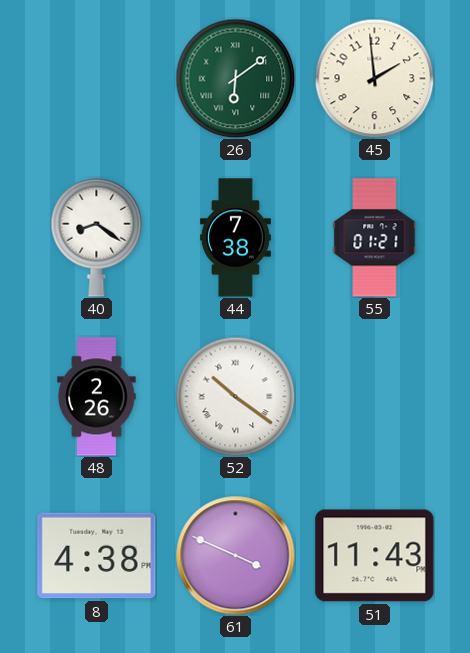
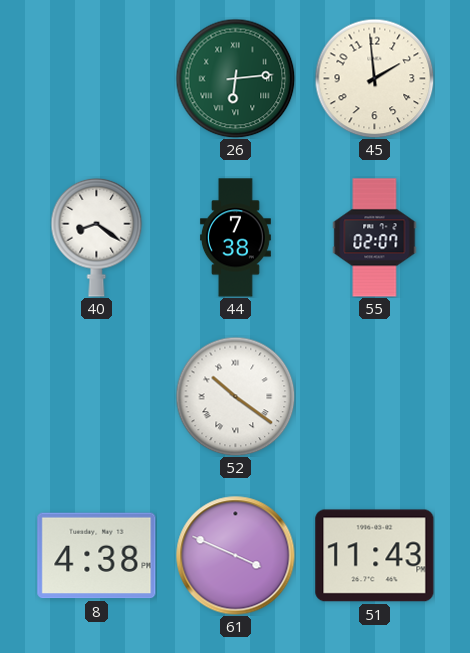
26: 6:09 -> 6:14 (235, 78)
55: 01:21 -> 02:07 (375, 238)
48: 2:26 -> none (97, 397)
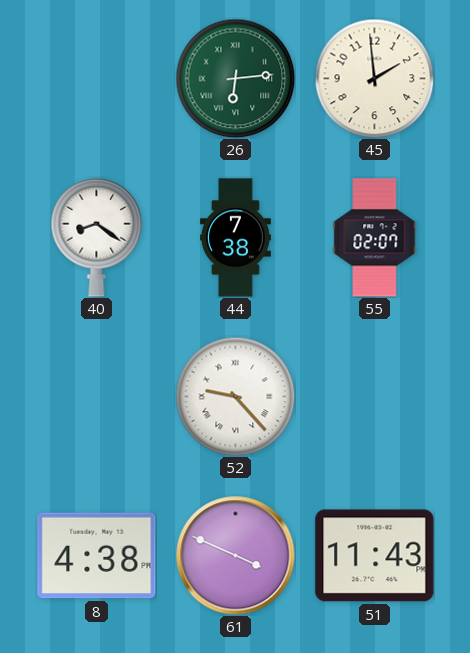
52: 10:21 -> 9:23 (235, 396)
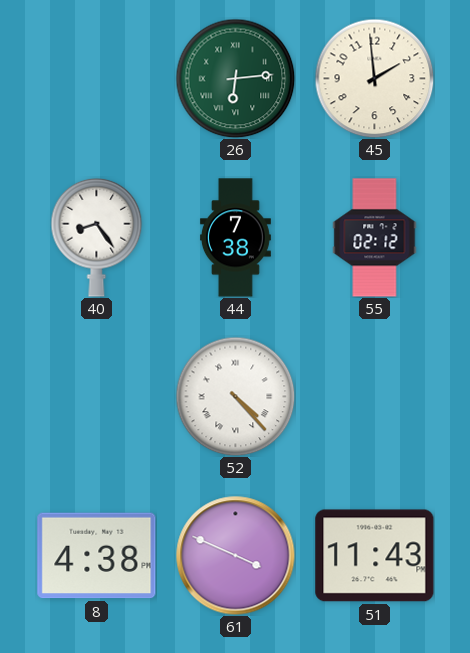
40: 8:21 -> 8:24 (97, 237)
55: 02:07 -> 02:12 (375, 238)
52: 9:23 -> 4:23 (235, 396)
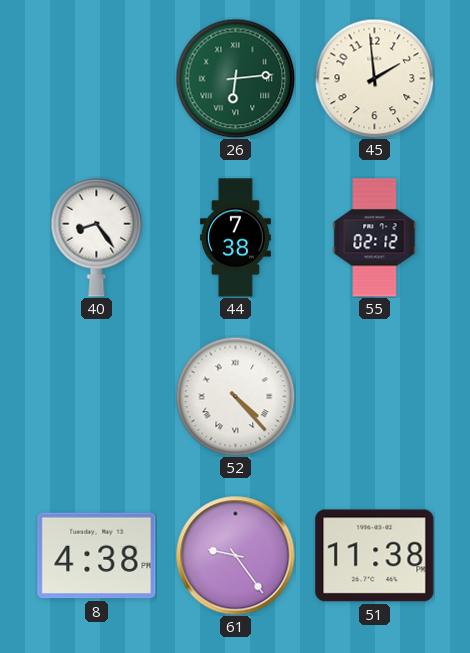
61: 3:49 -> 9:24 (236, 556)
51: 11:43 -> 11:38 (375, 556)
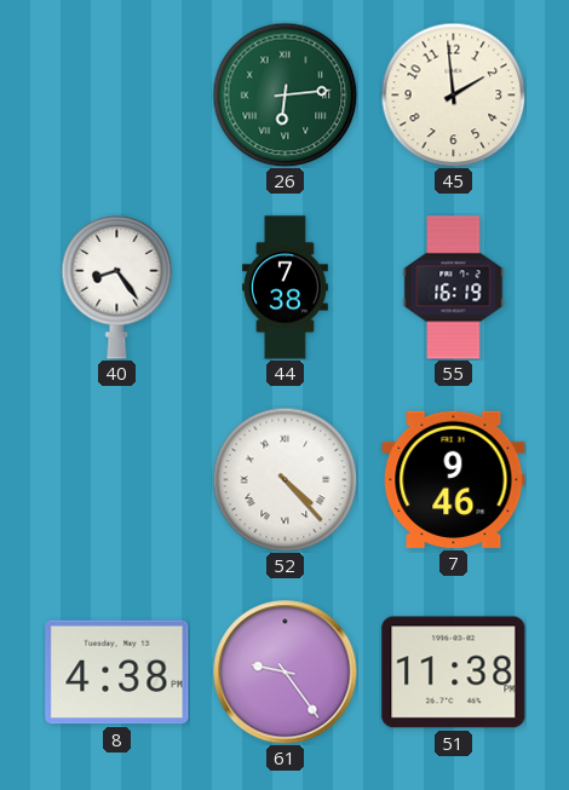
55: 02:12 -> 16:19 (454, 288)
7: none -> 9:46 (454, 479)
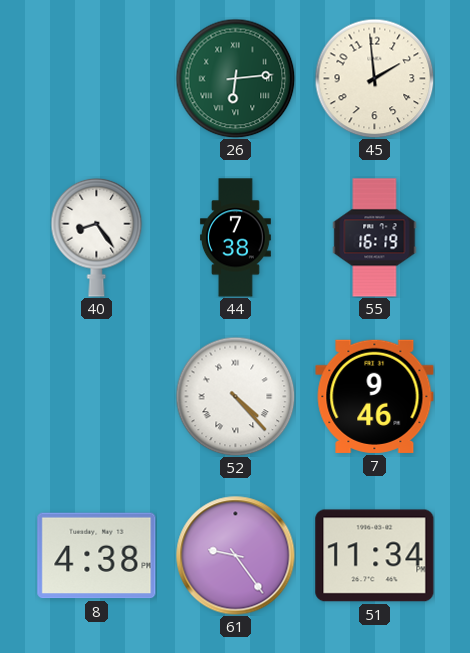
51: 11:38 -> 11:34 (375, 556)
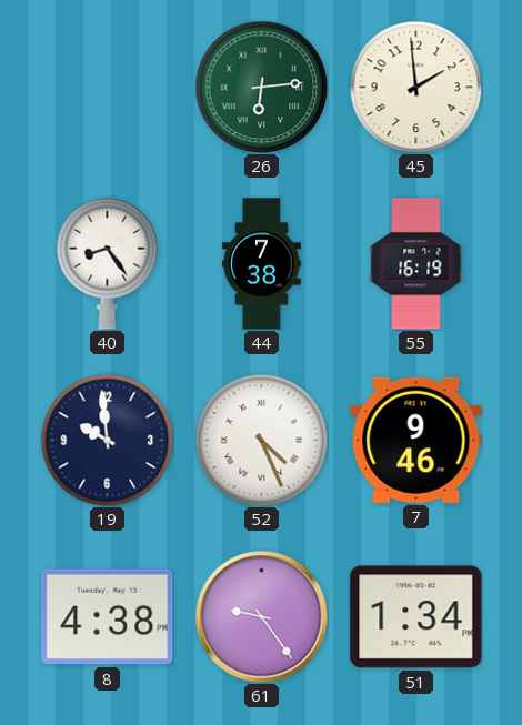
19: none -> 9:59 (107, 440)
52: 4:23 -> 4:26 (261, 440)
51: 11:34 -> 1:34 (416, 617)
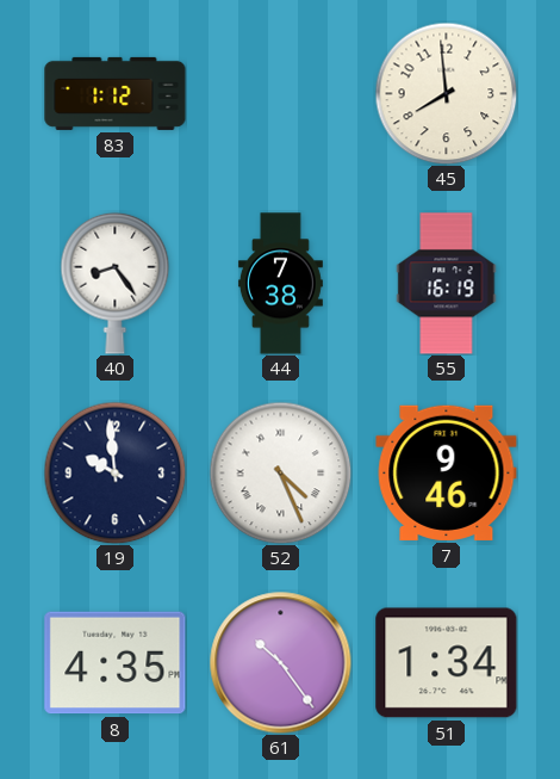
83: none -> 1:12 (116, 93)
26: 6:14 -> none (261, 87)
45: 1:59 -> 7:59 (446, 93)
8: 4:38 -> 4:35 (116, 663)
61: 9:24 -> 10:24 (281, 663)
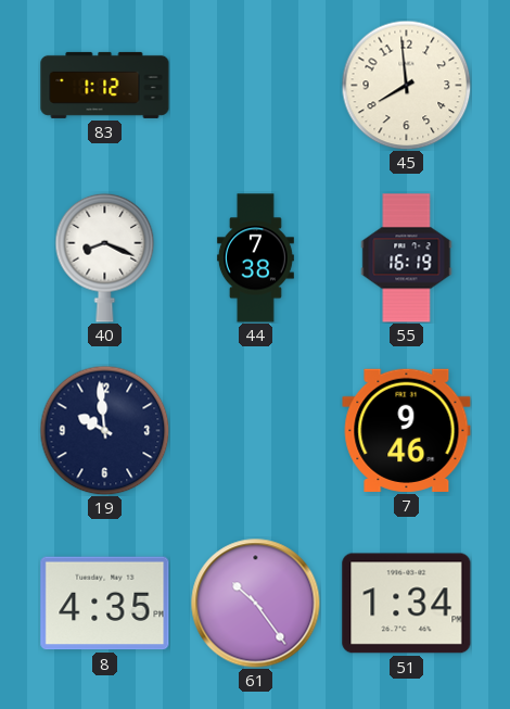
40: 8:24 -> 8:19 (105, 257)
52: 4:26 -> none (280, 472)
